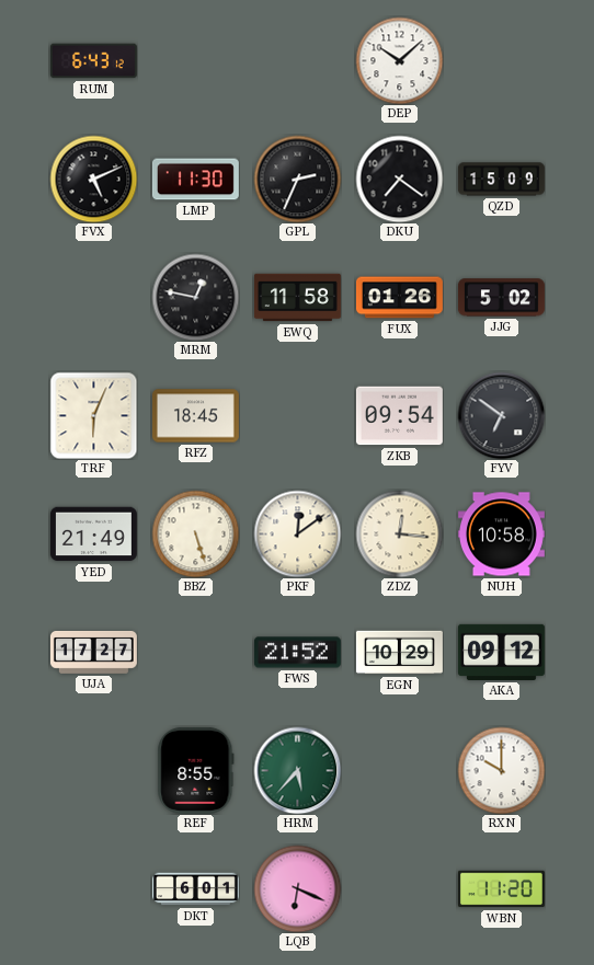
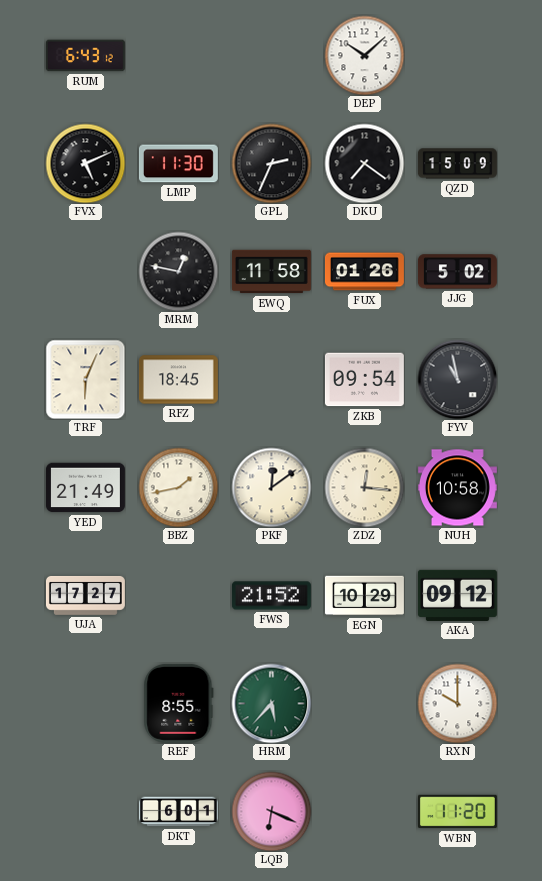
FYV: 6:51 -> 10:58 (457, 379)
BBZ: 5:27 -> 1:43 (178, 487)
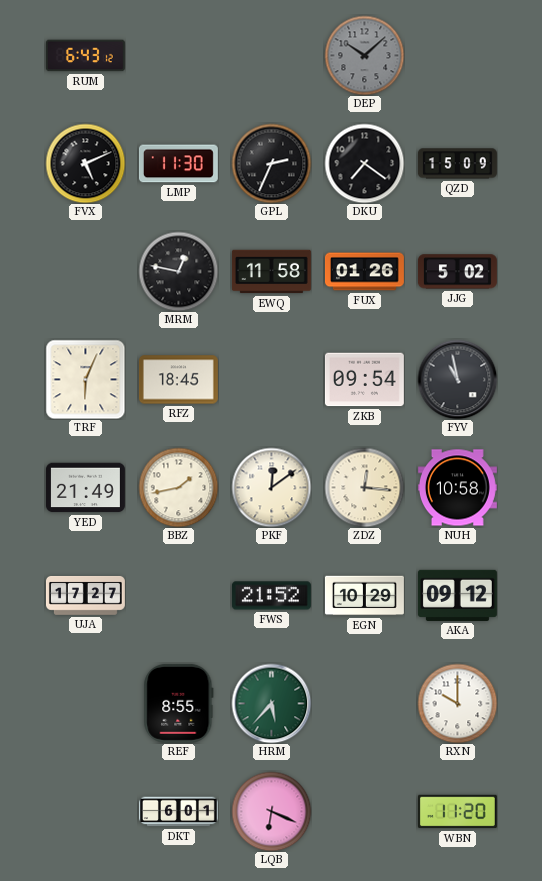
DEP dial: white -> grey (364, 55)
